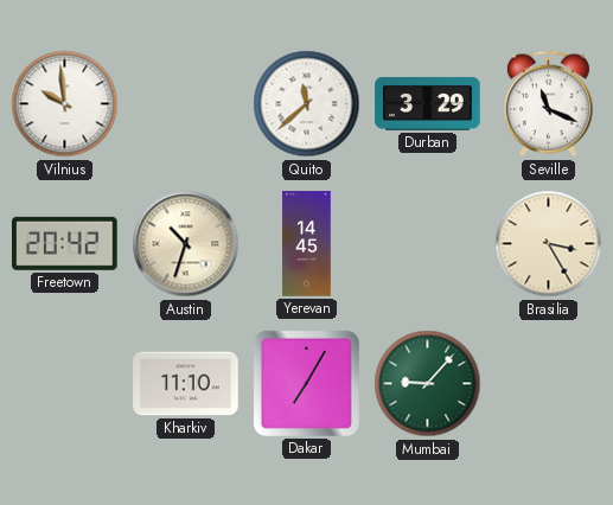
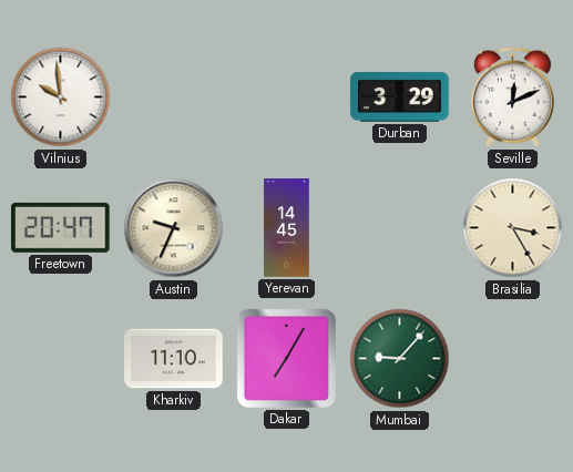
Quito: 11:38 -> none (307, 104)
Seville: 11:19 -> 12:11 (512, 98)
Freetown: 20:42 -> 20:47 (61, 227)
Austin: 10:33 -> 9:34 (174, 228)
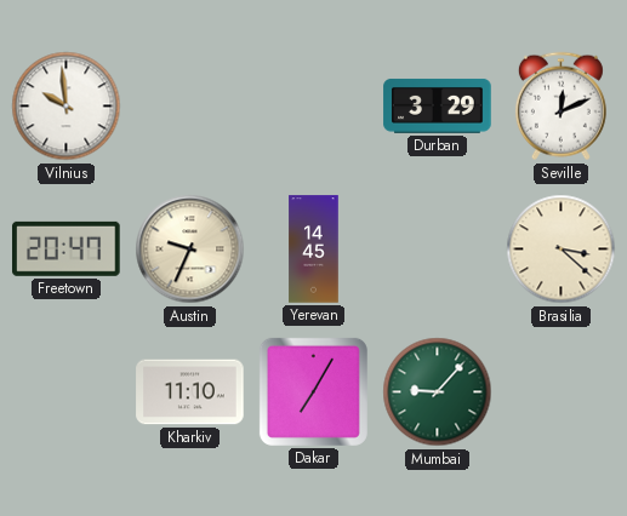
Brasilia: 3:25 -> 3:22 (562, 250)
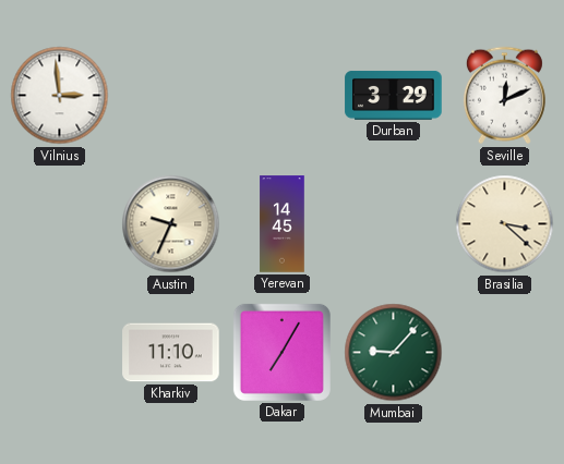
Vilnius: 9:59 -> 2:59 (60, 96)
Freetown: 20:47 -> none (67, 248)
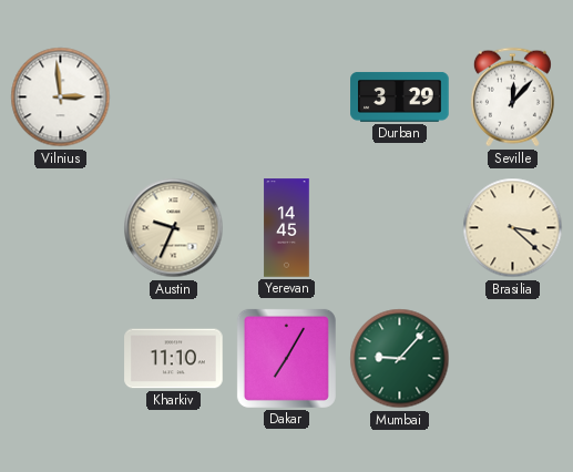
Seville: 12:11 -> 12:07 (512, 98)
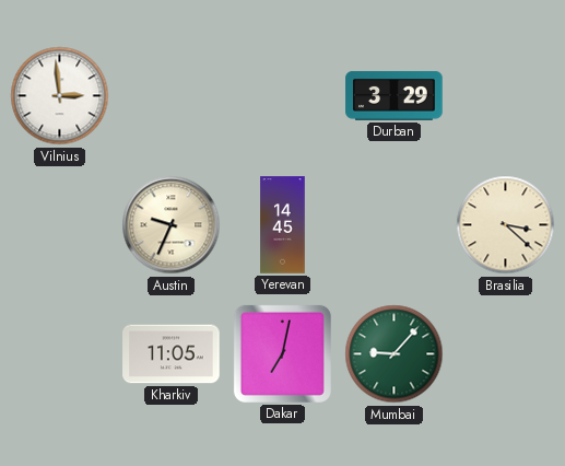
Seville: 12:07 -> none (512, 98)
Kharkiv: 11:10 -> 11:05 (172, 354)
Dakar: 7:05 -> 7:02 (282, 353)
